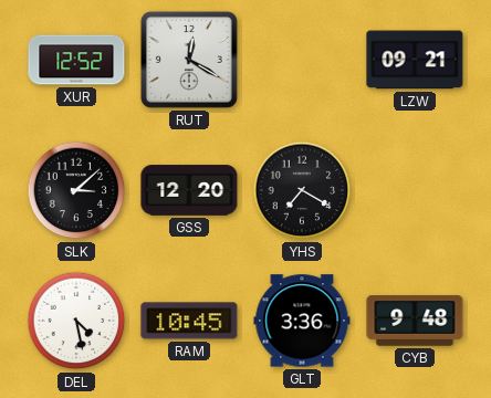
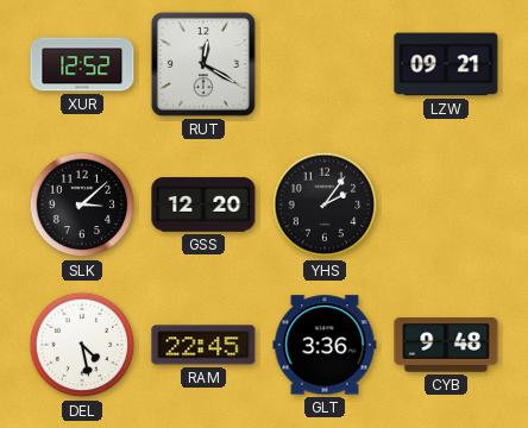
YHS: 7:20 -> 2:06 (325, 204)
RAM: 10:45 -> 22:45 (203, 345)
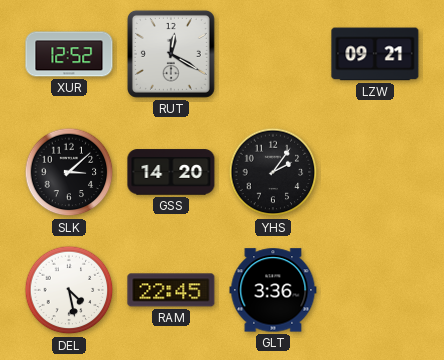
GSS: 12:20 -> 14:20 (171, 172)
CYB: 9:48 -> none (446, 345)
